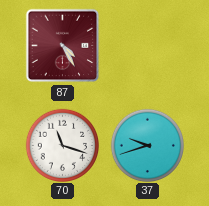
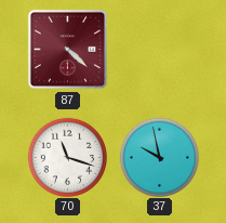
87: 4:25 -> 4:22 (68, 50)
37: 9:42 -> 9:58 (159, 157)
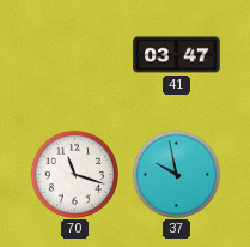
87: 4:22 -> none (68, 50)
41: none -> 03:47 (177, 55)
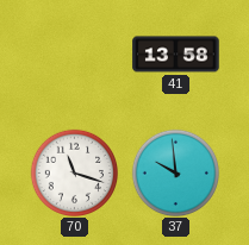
41: 03:47 -> 13:58 (176, 55)
37: 9:58 -> 9:59 (175, 172)
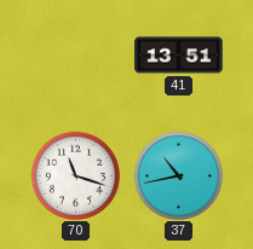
41: 13:58 -> 13:51 (179, 56)
37: 9:59 -> 10:43 (178, 175)
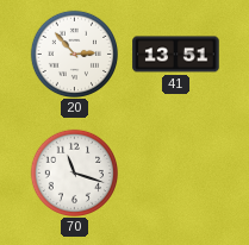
20: none -> 2:53 (74, 54)
37: 10:43 -> none (178, 175)
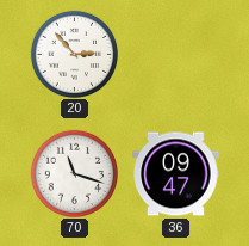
41: 13:51 -> none (176, 55)
36: none -> 09:47 (176, 174)
